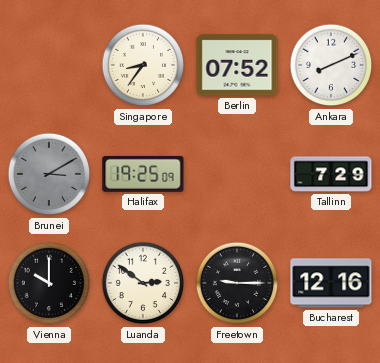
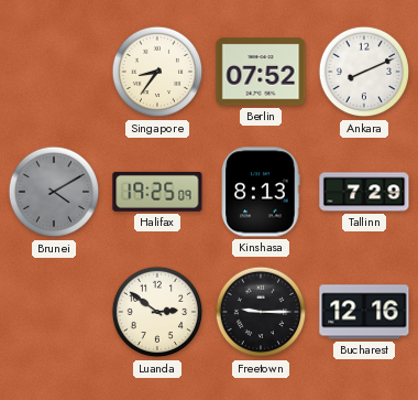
Brunei: 3:10 -> 4:10 (54, 192)
Kinshasa: none -> 8:13 (261, 192)
Vienna: 10:00 -> none (49, 283)
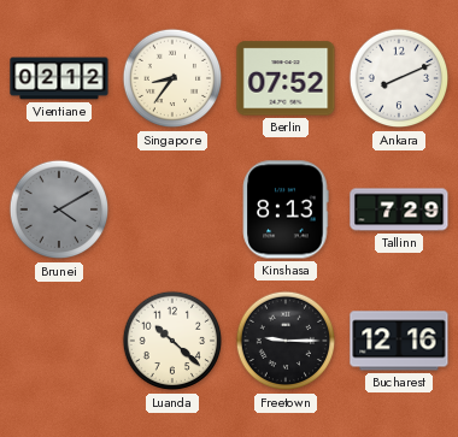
Vientiane: none -> 02:12 (59, 78)
Halifax: 19:25 -> none (157, 192)
Luanda: 2:51 -> 10:22 (172, 341)
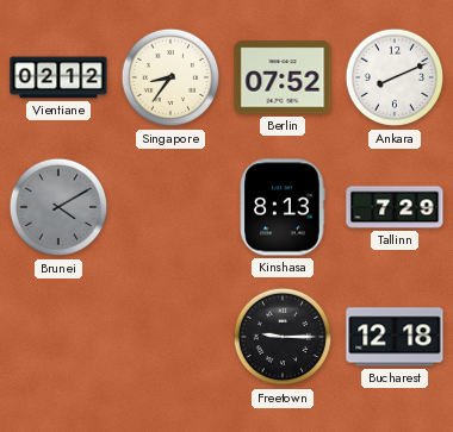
Luanda: 10:22 -> none (172, 341)
Bucharest: 12:16 -> 12:18 (395, 337)
